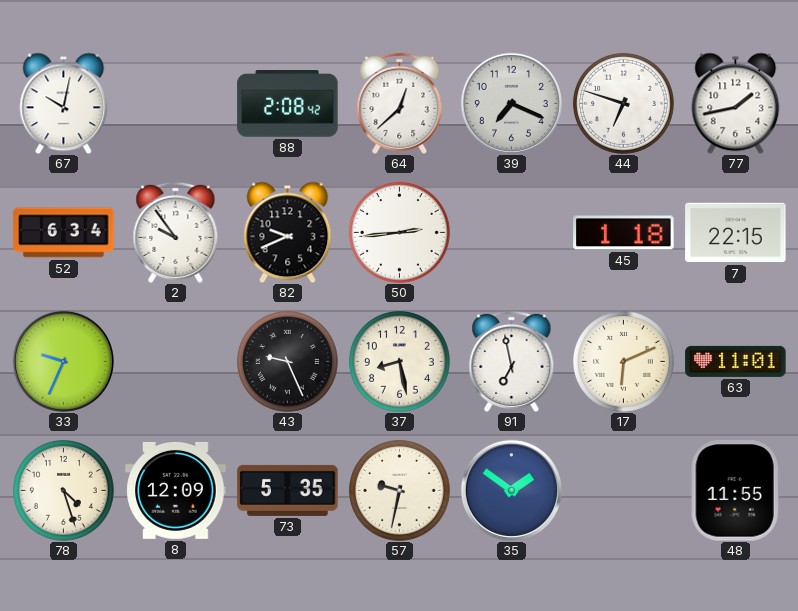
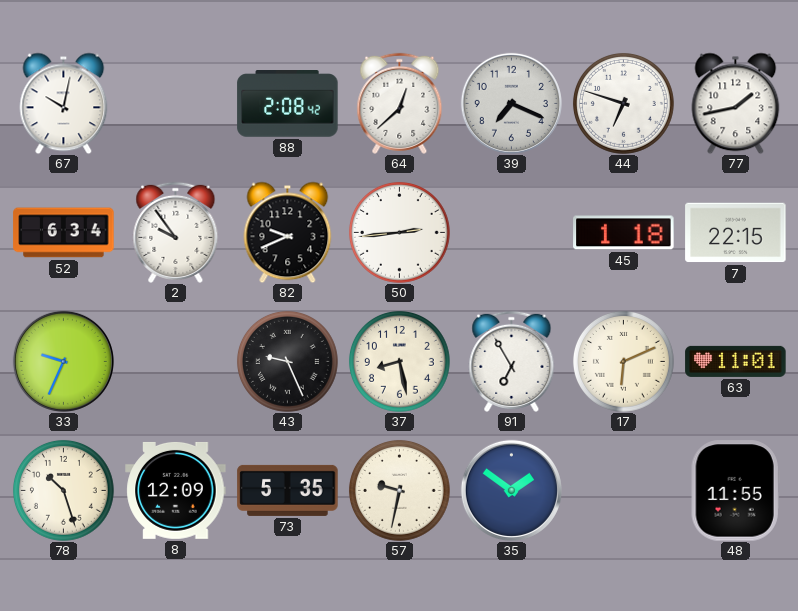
91: 6:58 -> 6:55 (512, 361)
78: 4:27 -> 10:27 (63, 490)
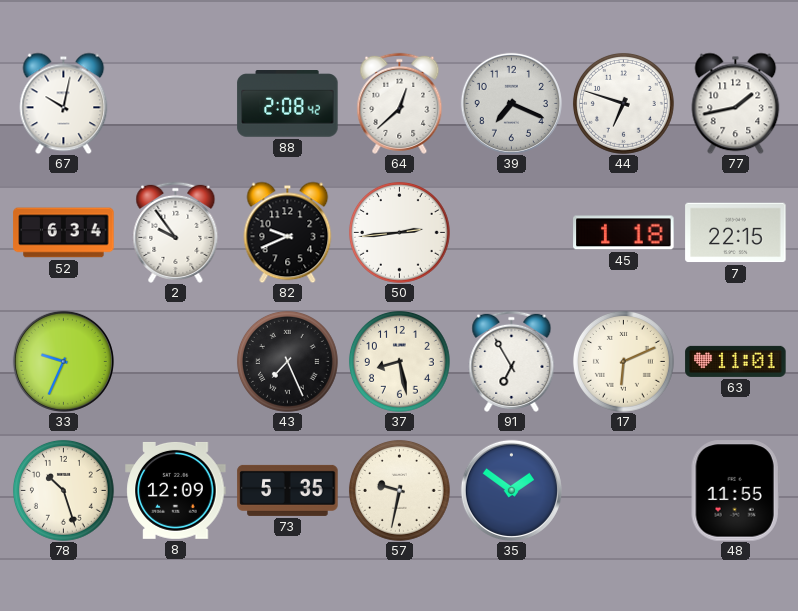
43: 9:26 -> 7:26 (287, 361)
